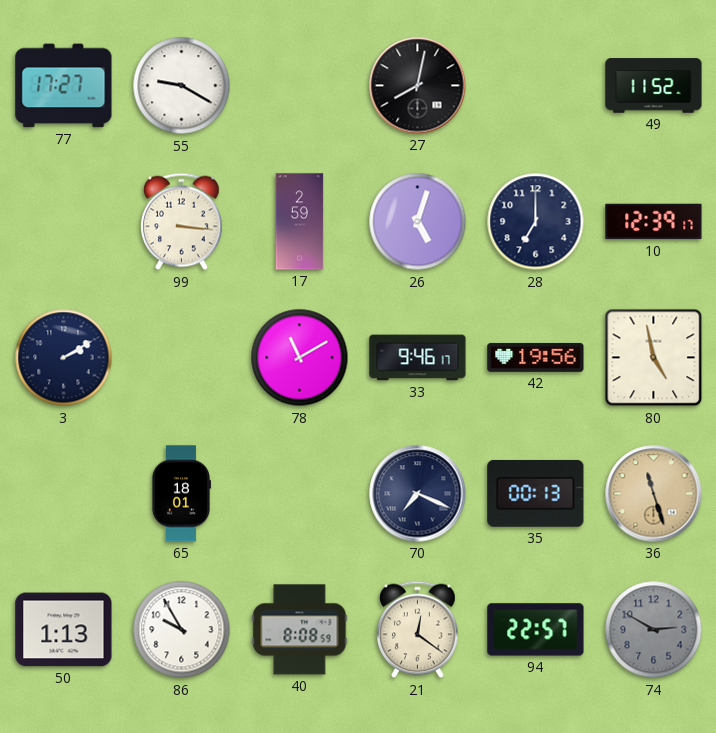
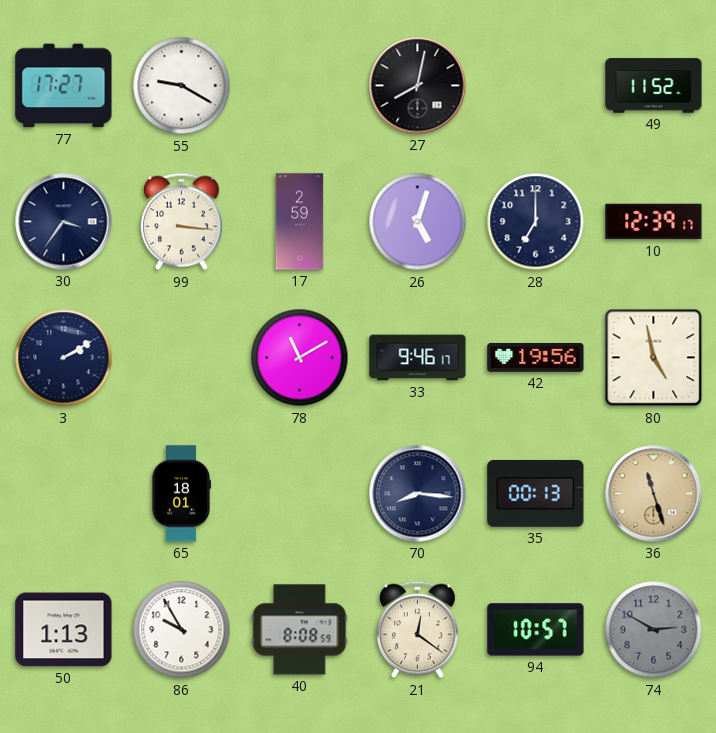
30: none -> 3:36 (64, 222)
70: 7:19 -> 8:16 (418, 494)
94: 22:57 -> 10:57 (536, 630)
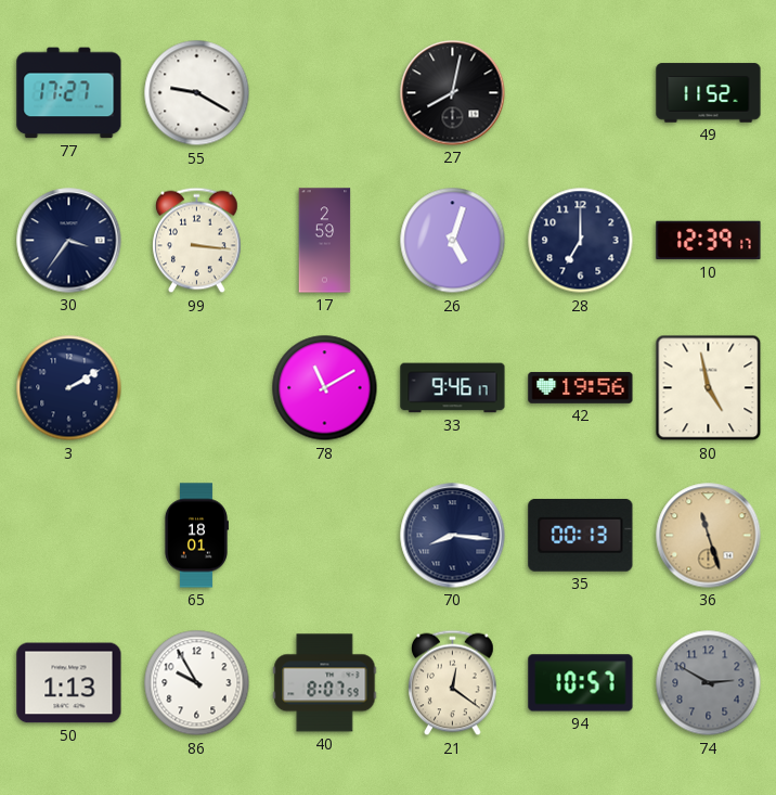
40: 8:08 -> 8:07 (325, 683)
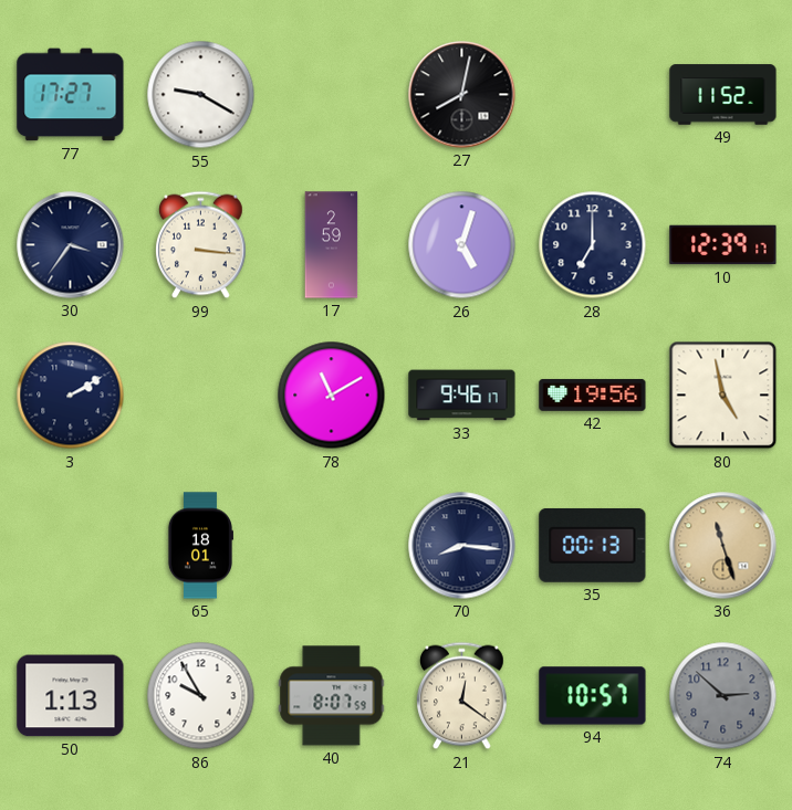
74: 2:50 -> 2:52 (723, 696)
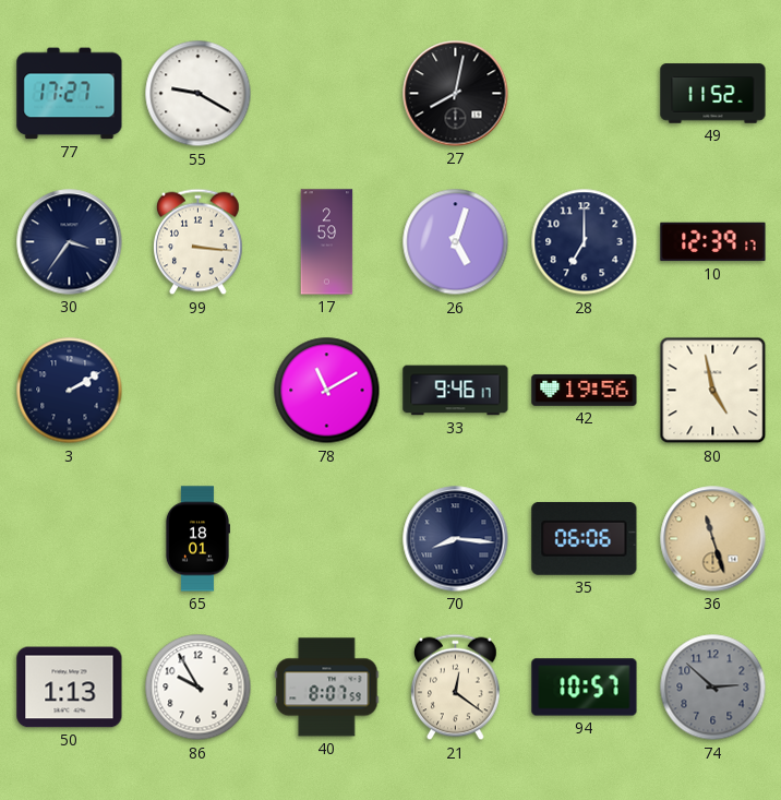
35: 00:13 -> 06:06 (585, 538)
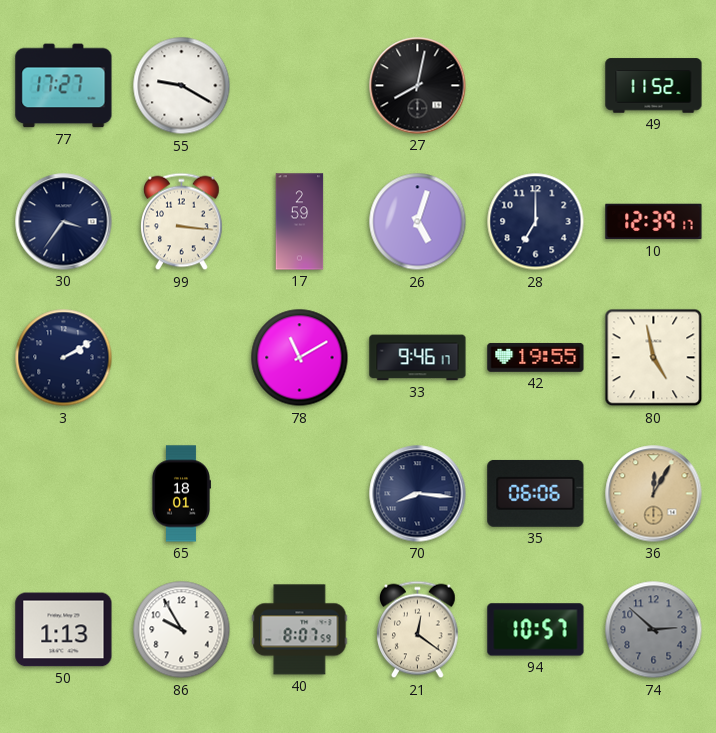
42: 19:56 -> 19:55 (536, 357)
36: 11:27 -> 12:05 (654, 494)
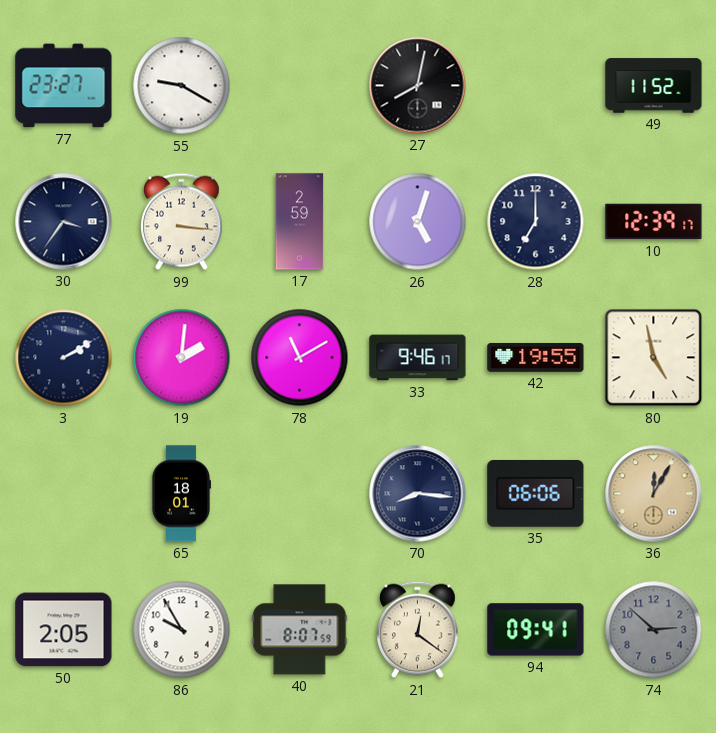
77: 17:27 -> 23:27 (64, 86)
19: none -> 2:01 (182, 358)
50: 1:13 -> 2:05 (64, 630)
94: 10:57 -> 09:41 (536, 630)
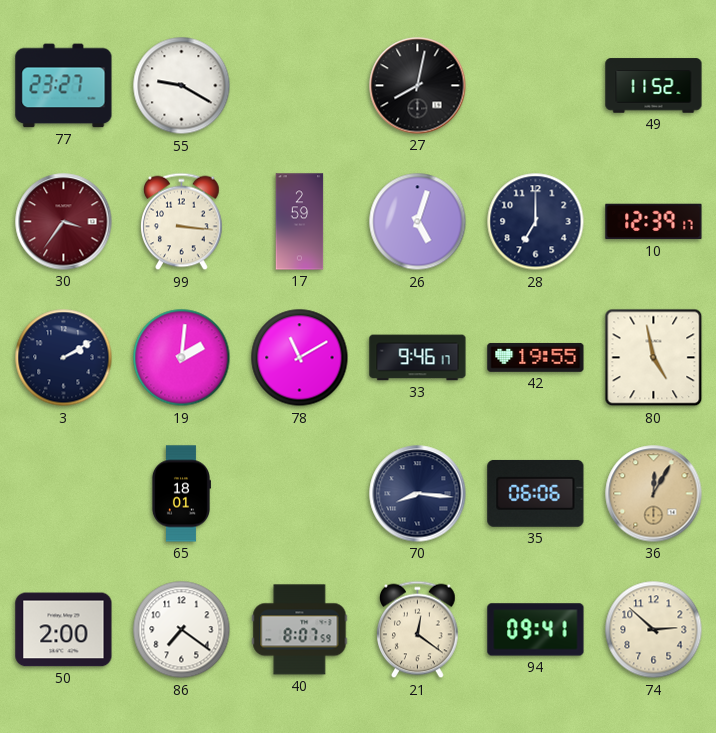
30 dial: navy -> burgundy (64, 222)
50: 2:05 -> 2:00 (64, 630)
86: 9:55 -> 7:21 (182, 630)
74 dial: grey -> cream (654, 630)
